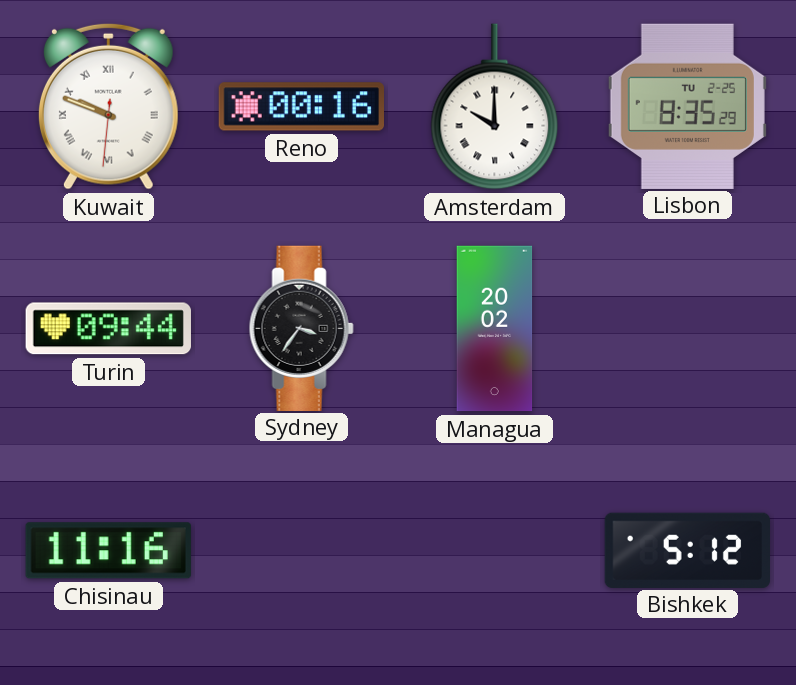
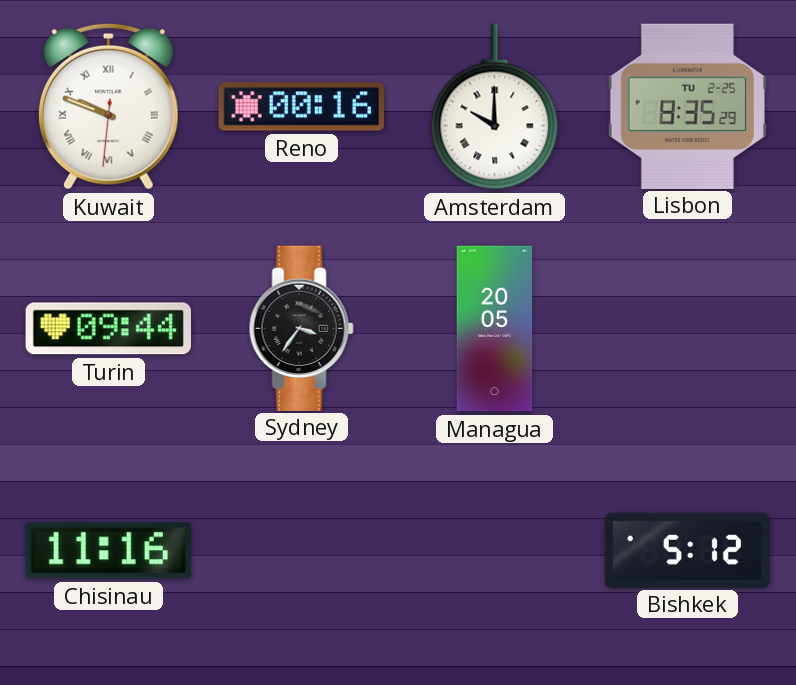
Managua: 20:02 -> 20:05 (495, 329)
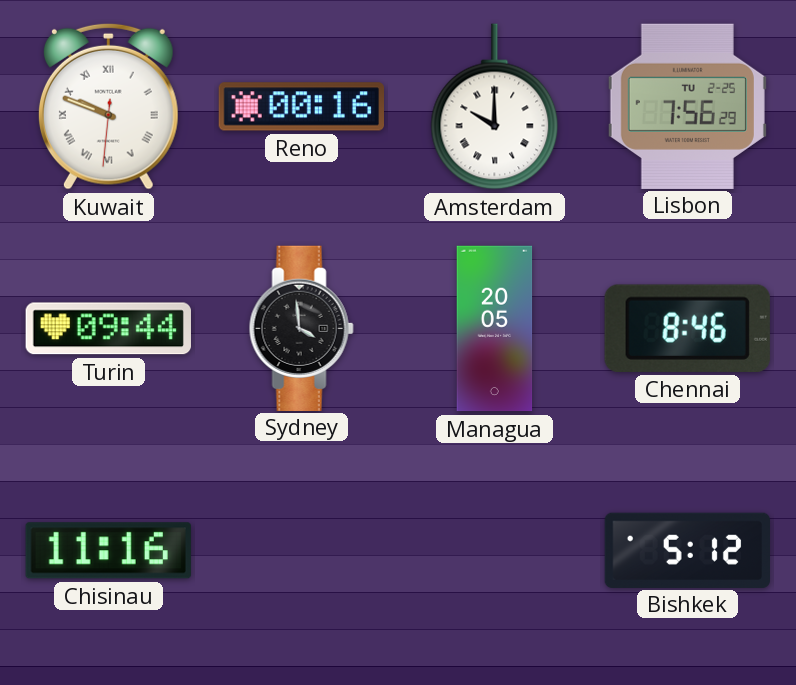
Lisbon: 8:35 -> 7:56 (687, 106)
Sydney: 3:36 -> 3:59 (301, 328)
Chennai: none -> 8:46 (687, 328)
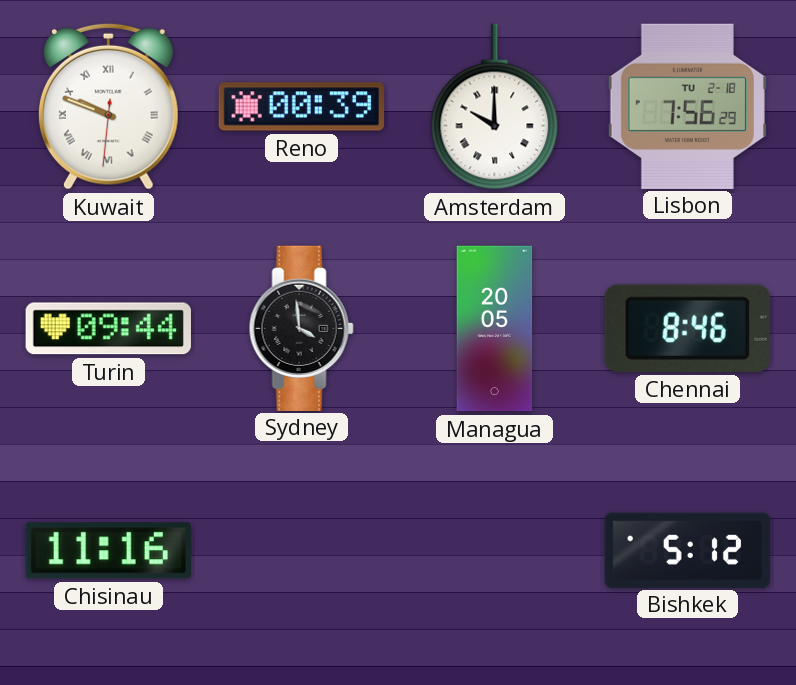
Reno: 00:16 -> 00:39 (301, 107)
Lisbon date: TU 2-25 -> TU 2-18 (687, 106)
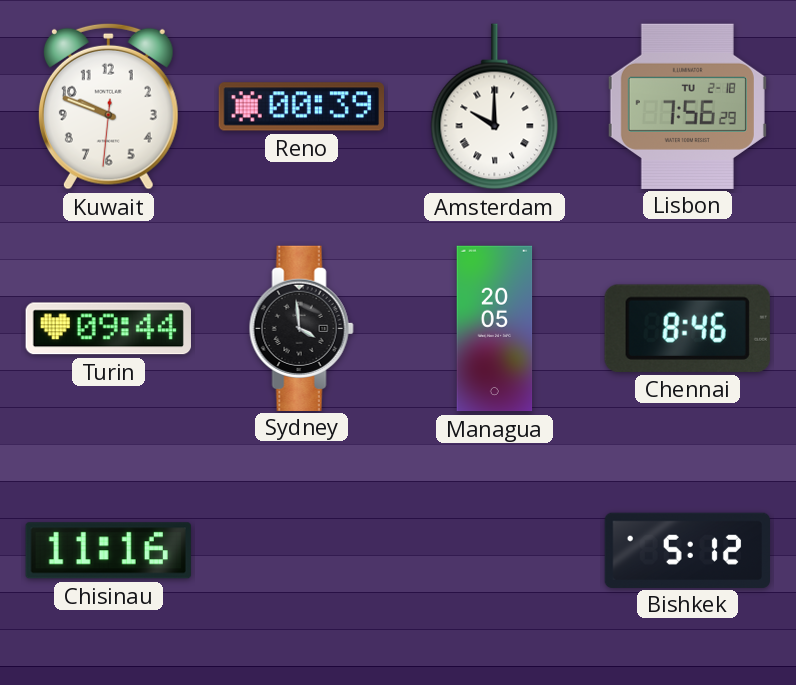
Kuwait numerals: Roman -> Arabic (108, 106)
